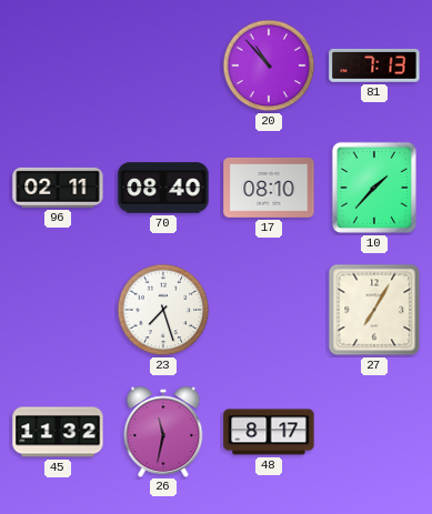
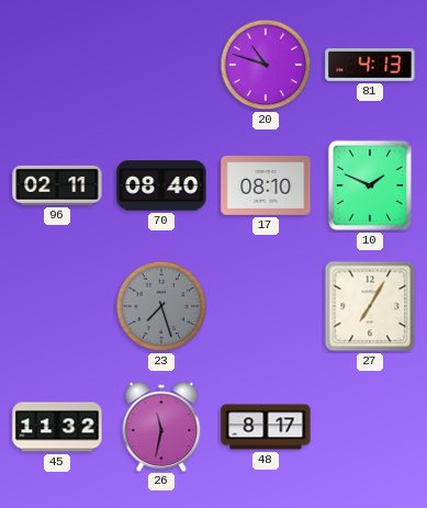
20: 10:53 -> 10:48 (266, 65)
81: 7:13 -> 4:13 (370, 65)
10: 1:37 -> 1:49 (370, 185)
23 dial: white -> grey (161, 306)
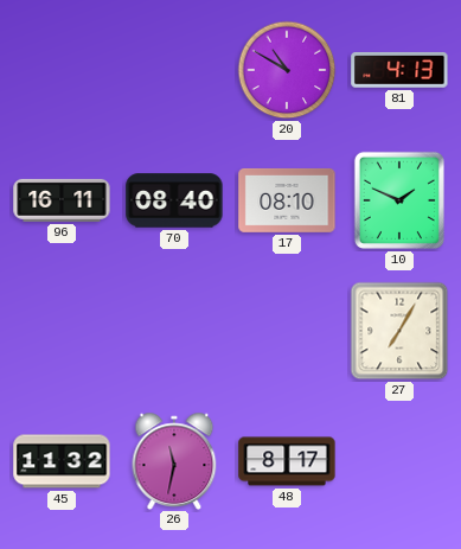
20: 10:48 -> 10:50 (287, 70)
96: 02:11 -> 16:11 (62, 200)
23: 7:27 -> none (161, 306)
